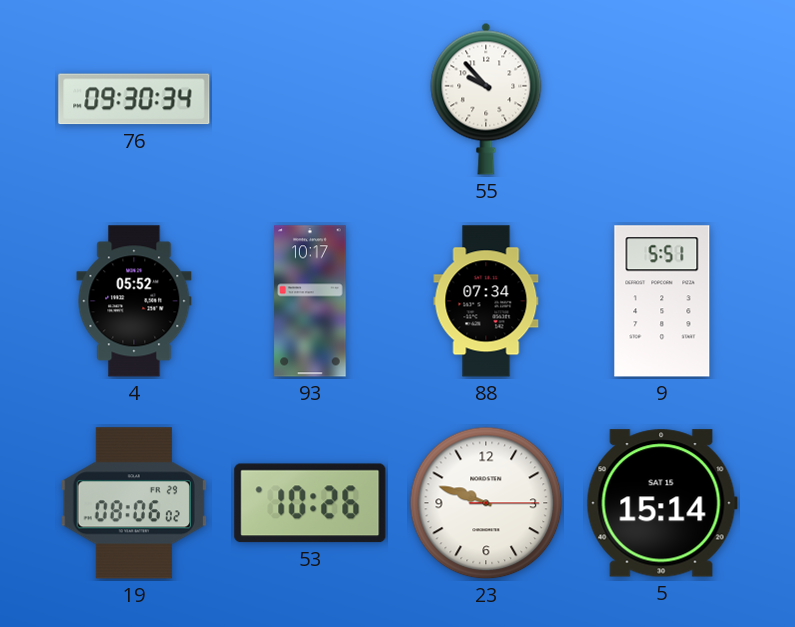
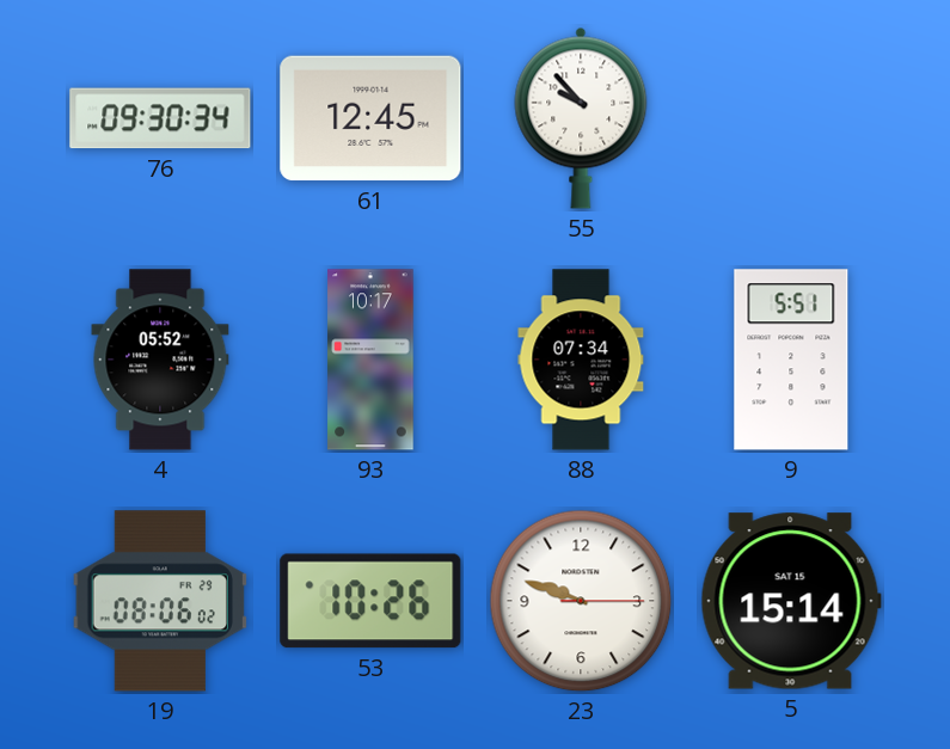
61: none -> 12:45 (370, 118)
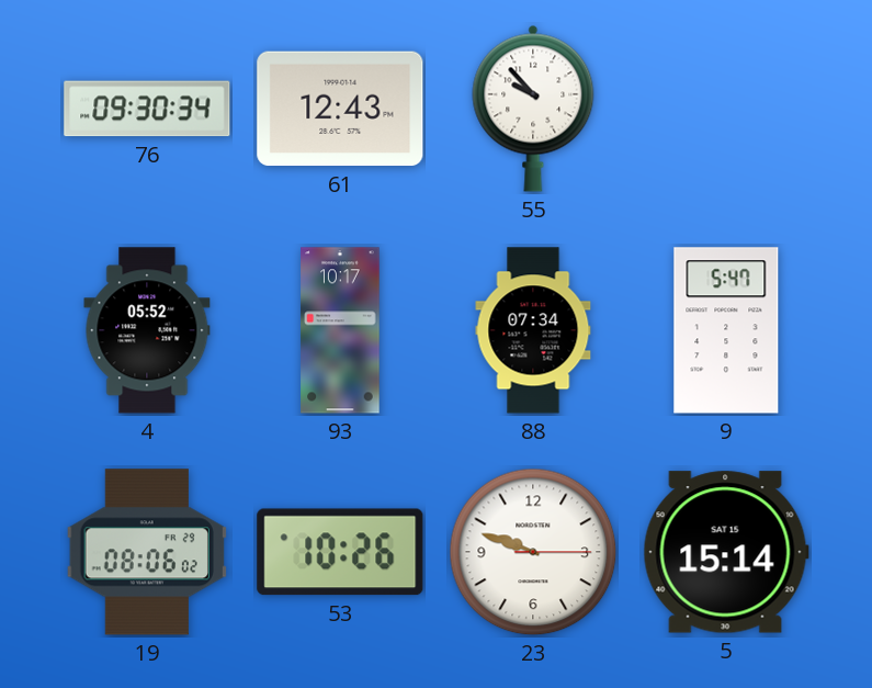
61: 12:45 -> 12:43 (340, 109)
9: 5:51 -> 5:47 (726, 330)
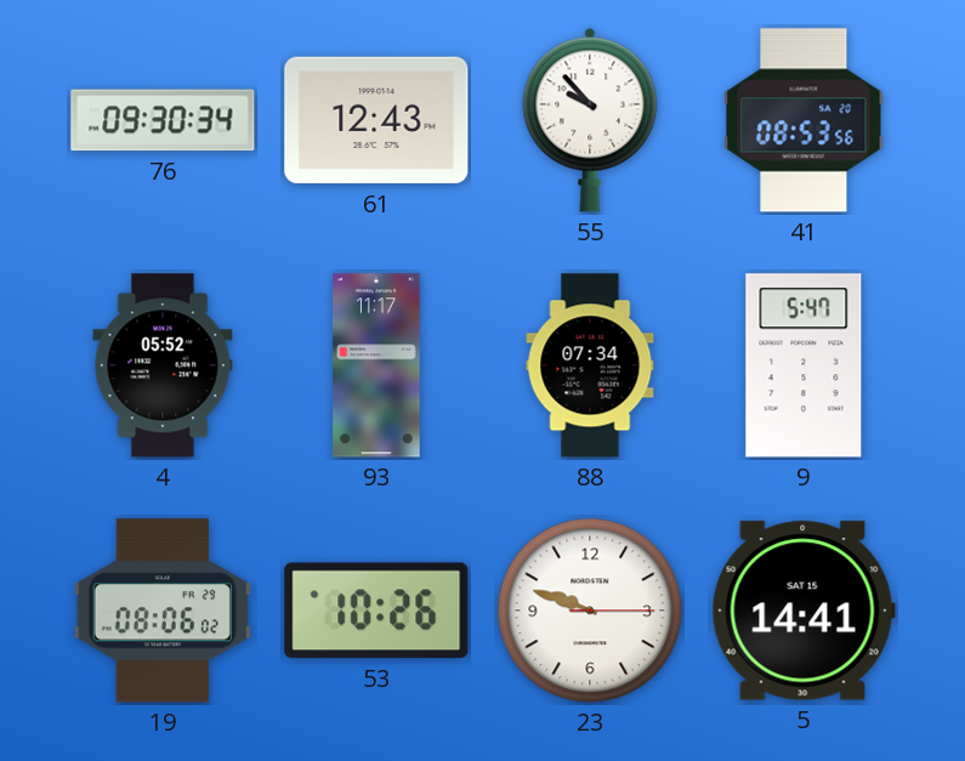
41: none -> 08:53 (804, 120)
93: 10:17 -> 11:17 (376, 365)
5: 15:14 -> 14:41 (804, 610)
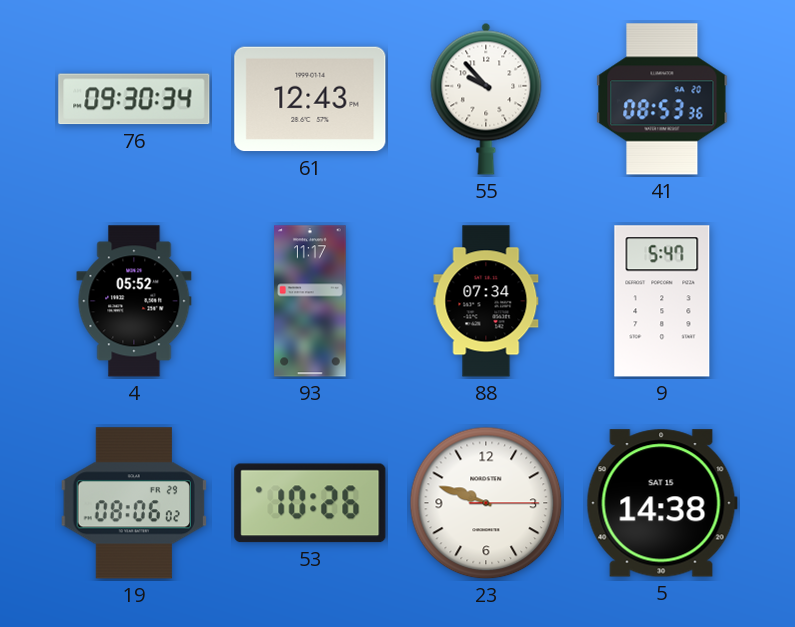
41: 08:53:56 -> 08:53:36 (662, 99)
5: 14:41 -> 14:38 (662, 503)
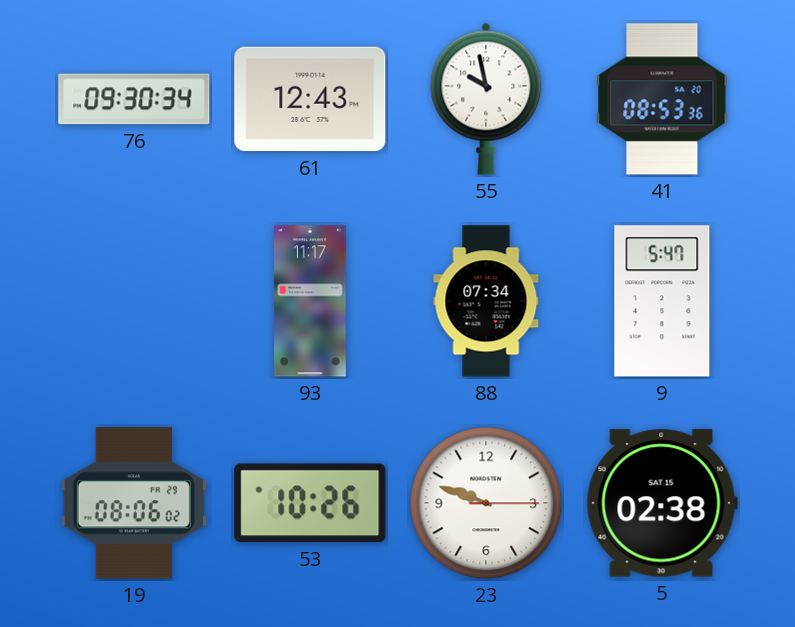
55: 9:53 -> 9:58 (486, 99)
4: 05:52 -> none (134, 301)
5: 14:38 -> 02:38 (662, 503)
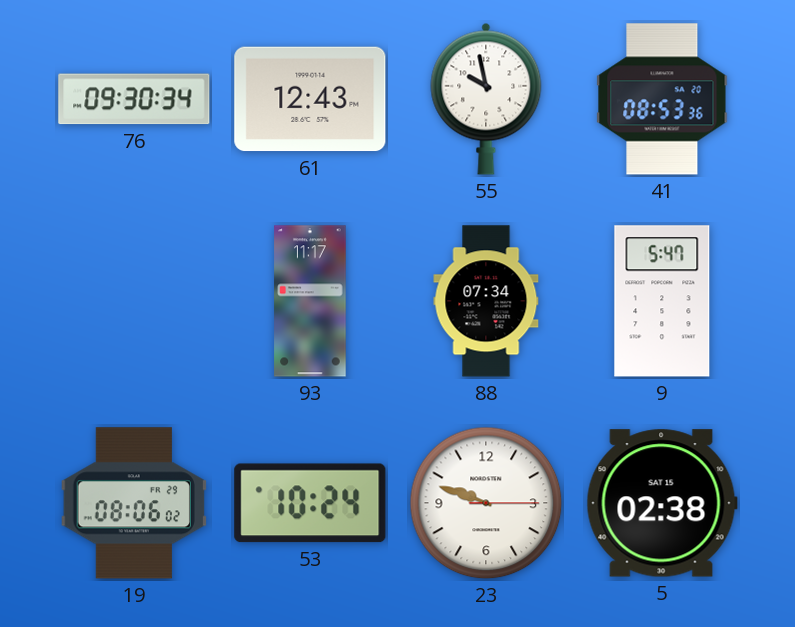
53: 10:26 -> 10:24 (310, 503)
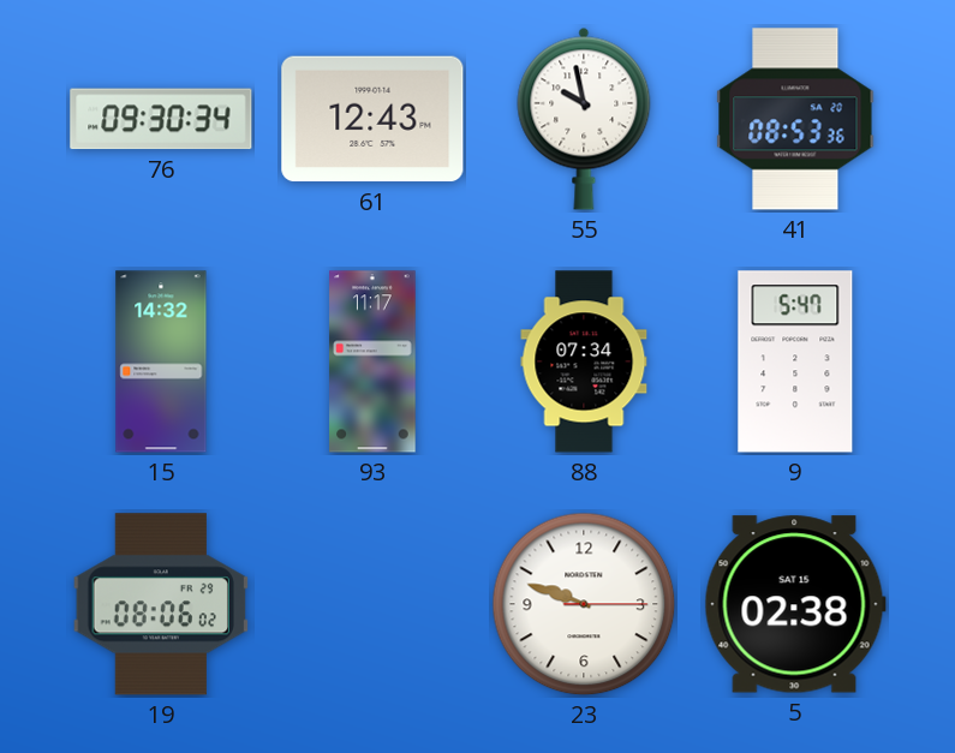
15: none -> 14:32 (161, 361)
53: 10:24 -> none (310, 503)
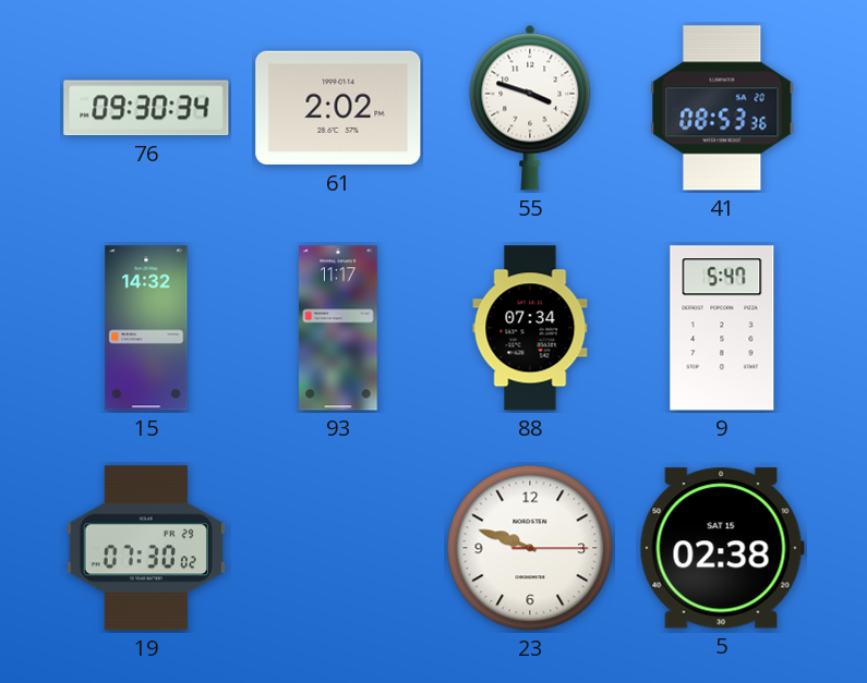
61: 12:43 -> 2:02 (338, 108)
55: 9:58 -> 3:48 (530, 108)
19: 08:06 -> 07:30 (146, 548)
